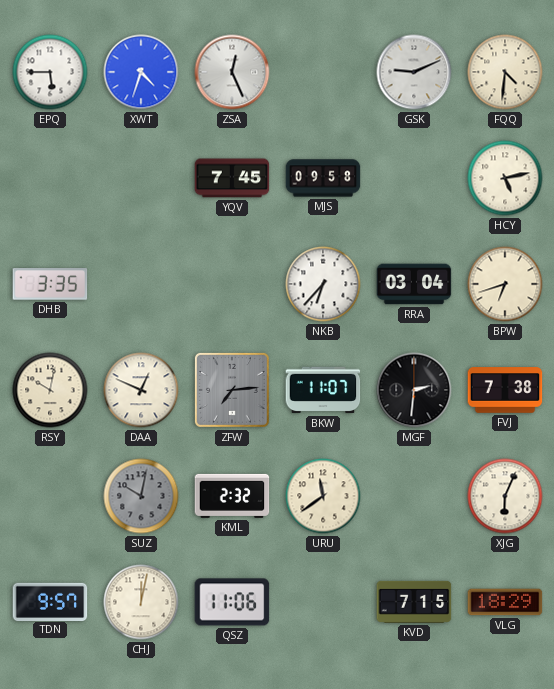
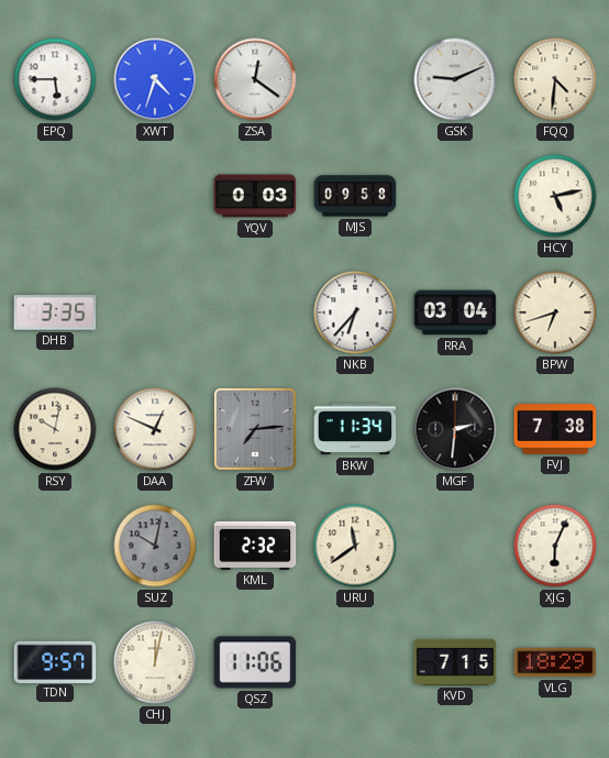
ZSA: 12:26 -> 12:21 (255, 79)
YQV: 7:45 -> 0:03 (255, 196)
BKW: 11:07 -> 11:34 (355, 429)
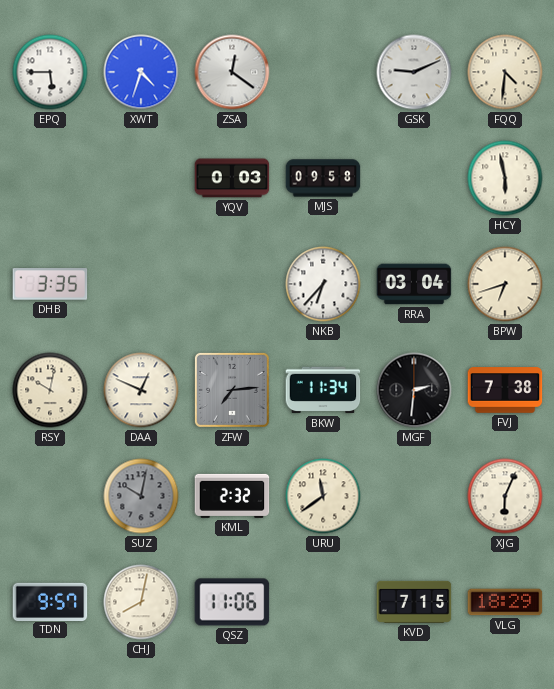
HCY: 5:13 -> 5:58 (505, 178)
CHJ: 12:02 -> 8:02 (141, 602)
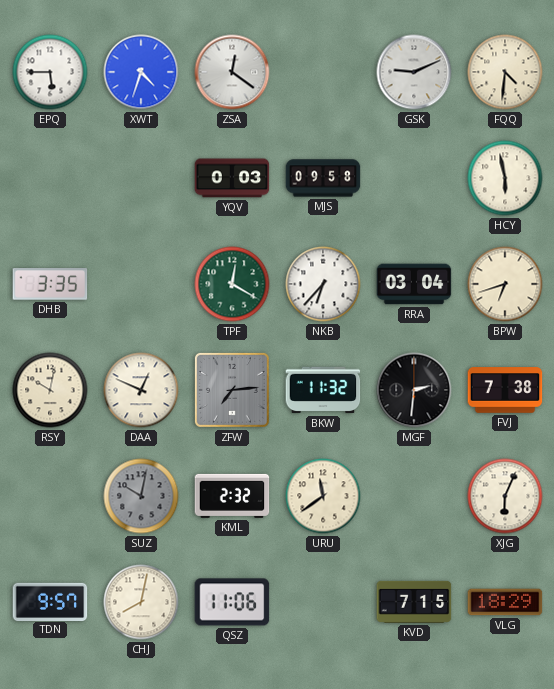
TPF: none -> 12:20 (232, 284)
BKW: 11:34 -> 11:32 (323, 390)
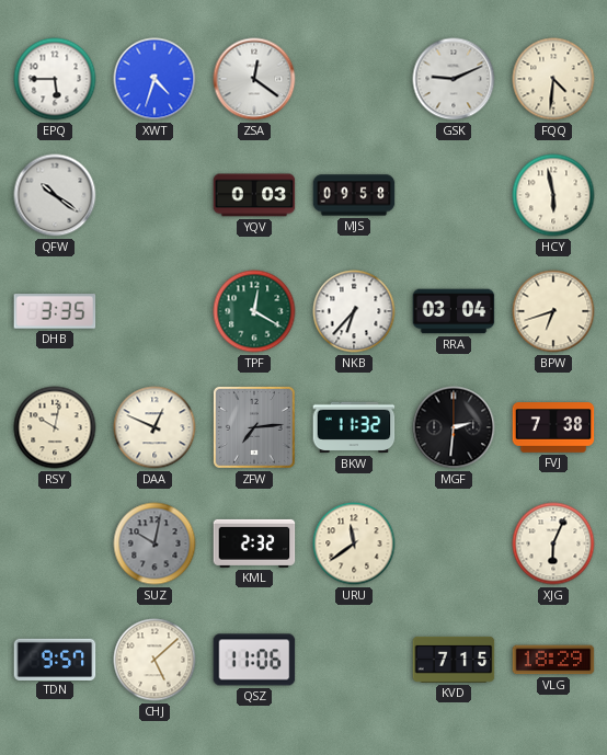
QFW: none -> 10:21 (55, 195)
CHJ: 8:02 -> 5:08 (154, 660)
